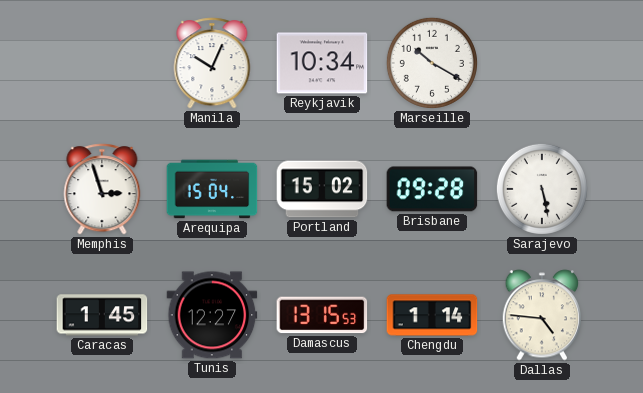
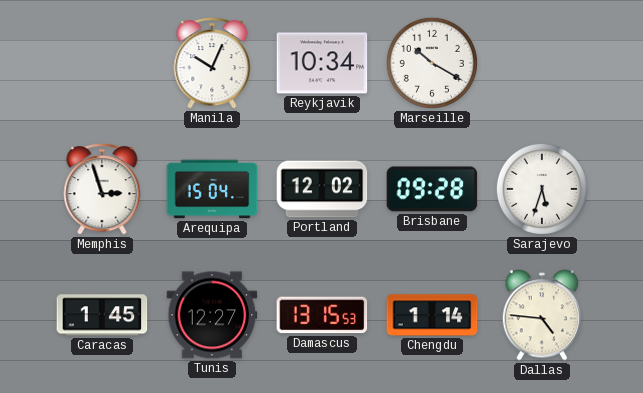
Portland: 15:02 -> 12:02 (322, 189)
Sarajevo: 5:28 -> 5:33 (542, 189)
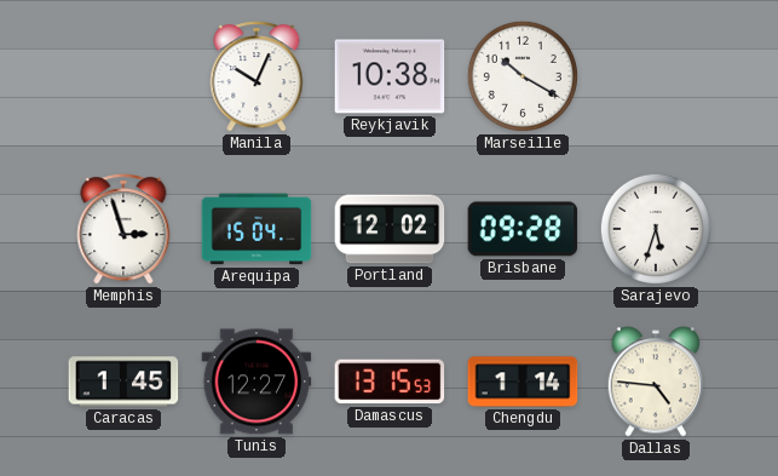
Reykjavik: 10:34 -> 10:38 (390, 76)
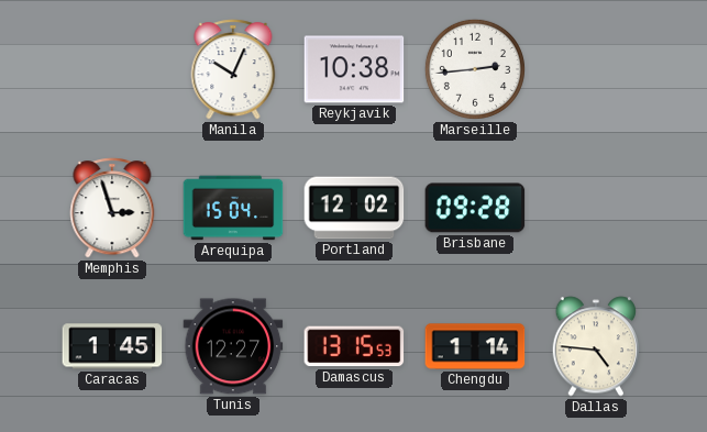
Marseille: 10:20 -> 2:44 (475, 69)
Sarajevo: 5:33 -> none (656, 229)
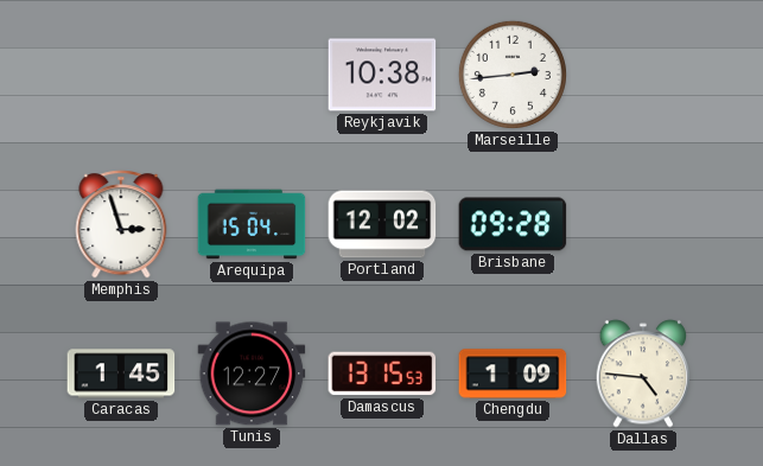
Manila: 10:04 -> none (233, 69)
Chengdu: 1:14 -> 1:09 (513, 374)
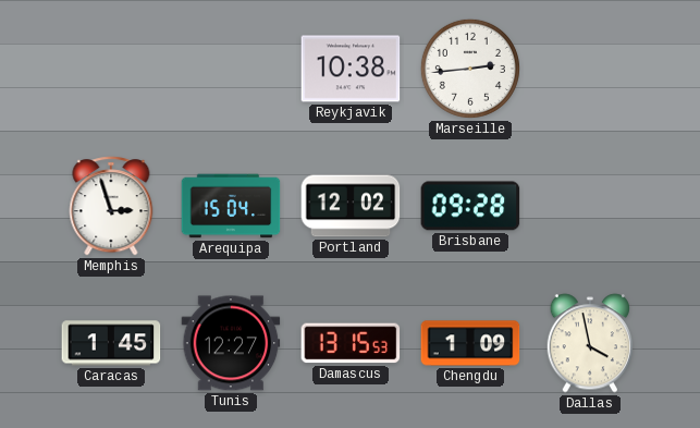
Dallas: 4:46 -> 3:58 (590, 343)
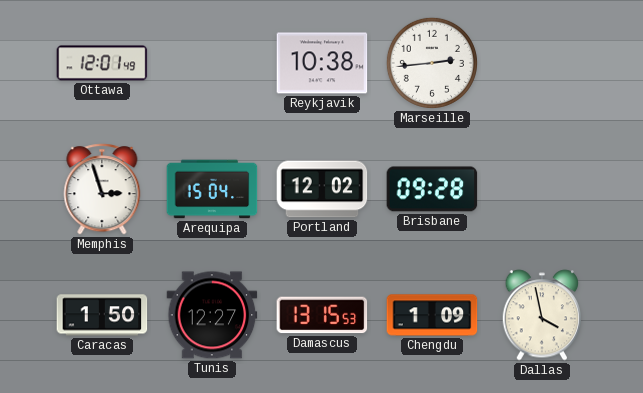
Ottawa: none -> 12:01 (102, 63)
Caracas: 1:45 -> 1:50 (102, 315)
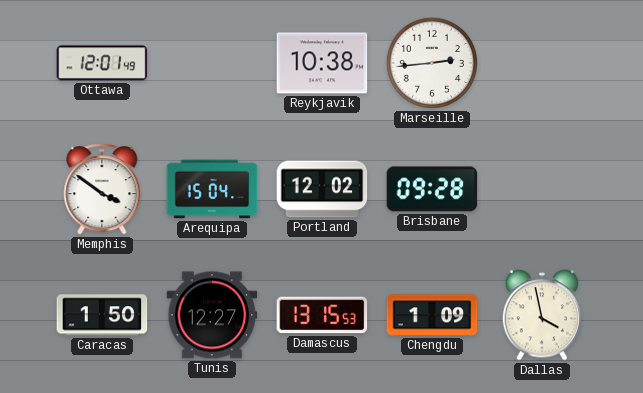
Memphis: 2:57 -> 3:51 (102, 189)
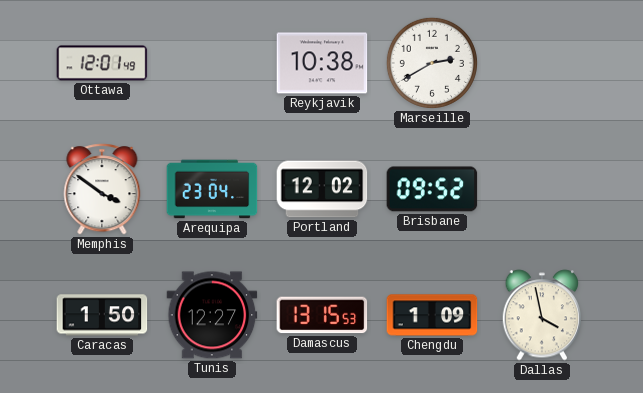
Marseille: 2:44 -> 2:40 (432, 63)
Arequipa: 15:04 -> 23:04 (212, 189)
Brisbane: 09:28 -> 09:52 (432, 189)
